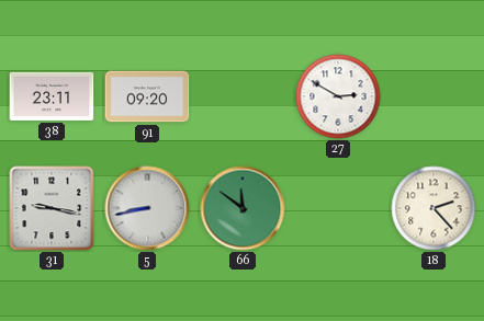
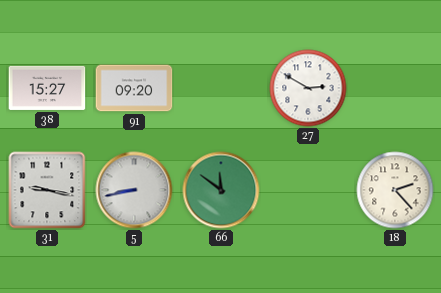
38: 23:11 -> 15:27 (47, 88)
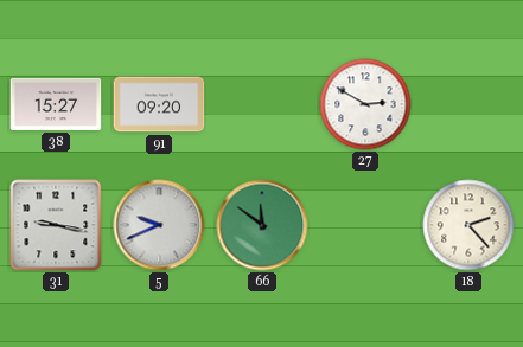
5: 8:43 -> 9:41 (159, 225)
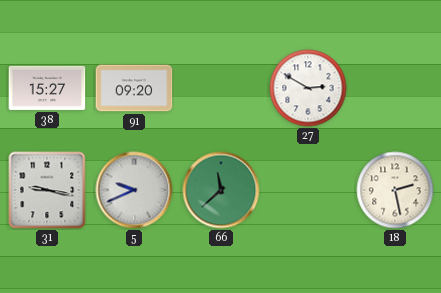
66: 11:51 -> 11:38 (221, 190)
18: 2:23 -> 2:28 (395, 190)
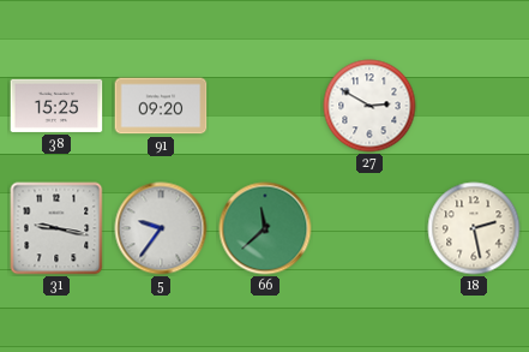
38: 15:27 -> 15:25 (56, 106)
5: 9:41 -> 9:36 (161, 228)
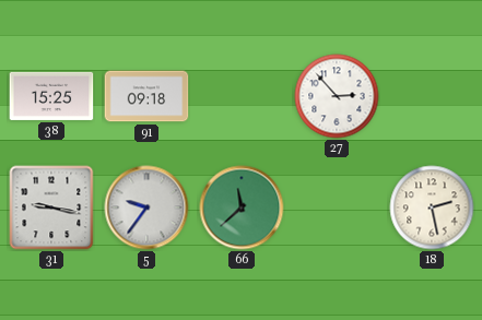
91: 09:20 -> 09:18 (146, 96)
27: 2:50 -> 2:53 (337, 96)
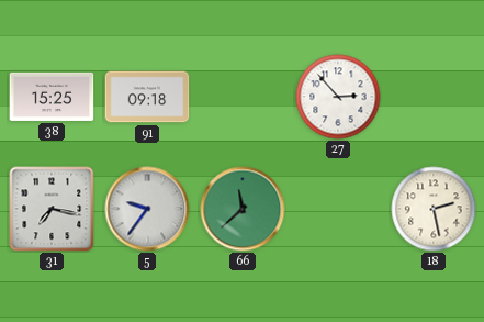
31: 9:17 -> 7:17 (52, 209)
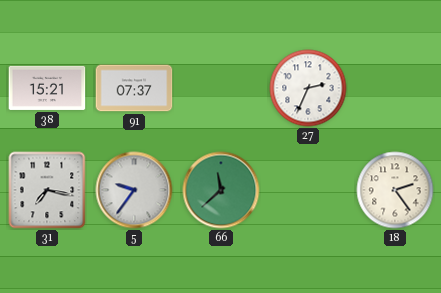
38: 15:25 -> 15:21 (47, 88)
91: 09:18 -> 07:37 (134, 88)
27: 2:53 -> 2:34 (308, 88)
18: 2:28 -> 2:24 (395, 190)
